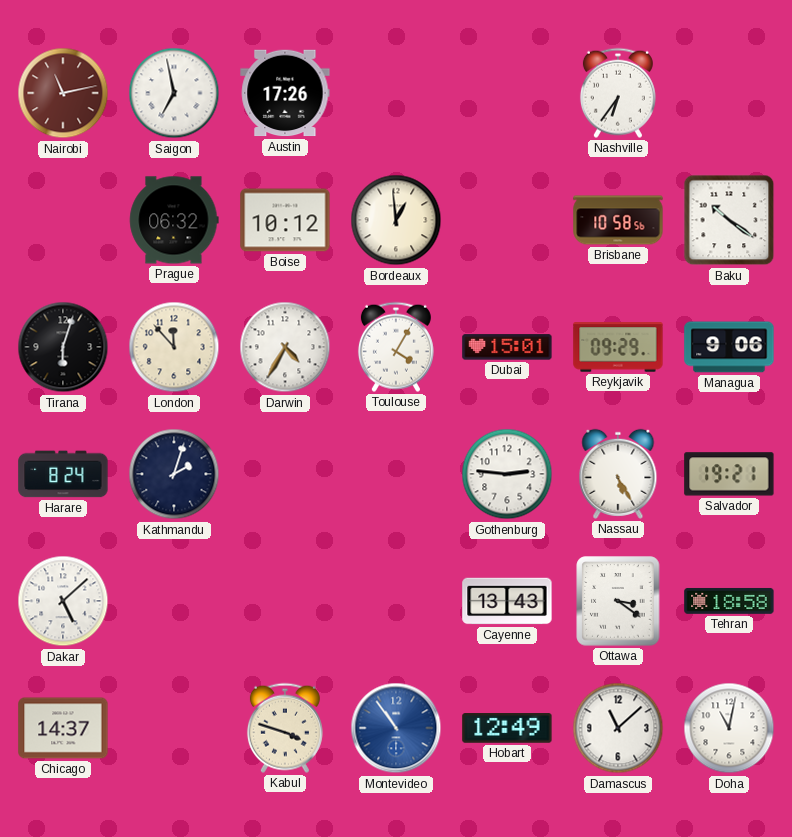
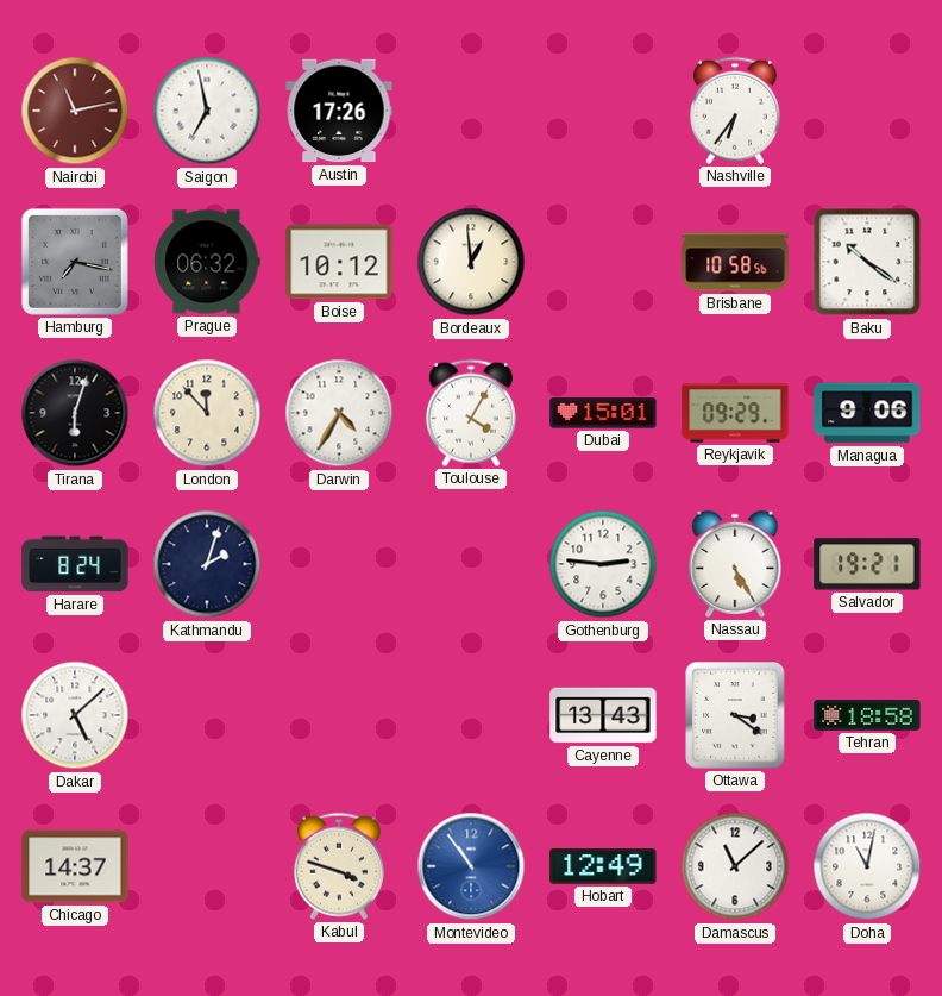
Hamburg: none -> 7:17 (75, 262)
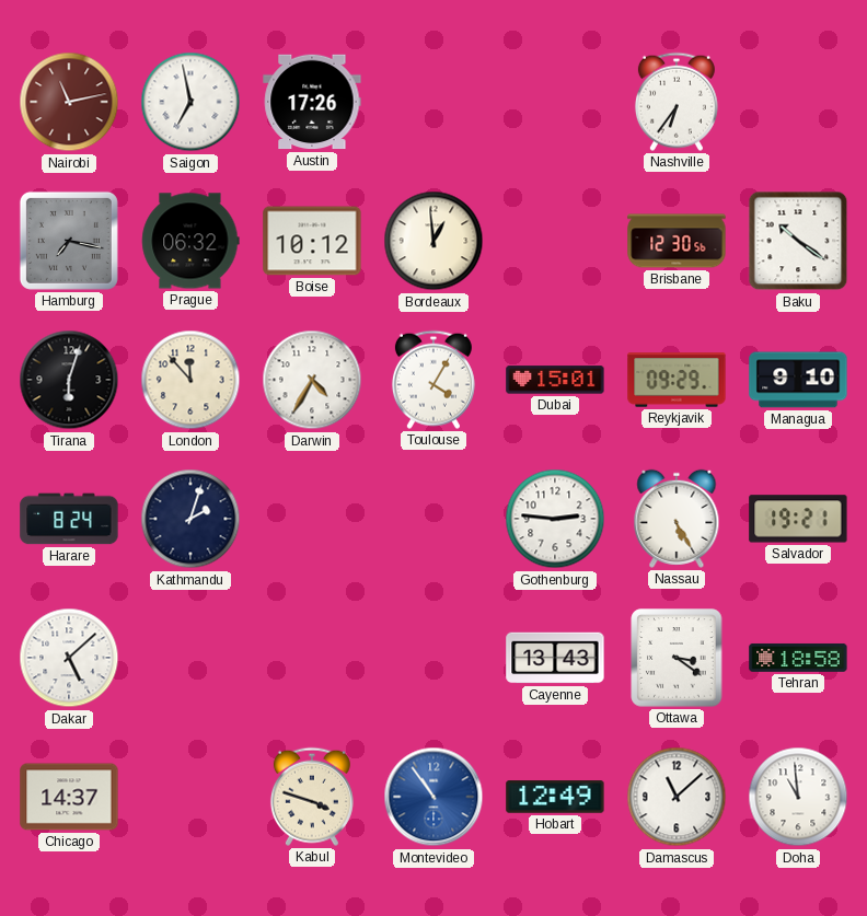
Brisbane: 10:58 -> 12:30 (677, 241)
Managua: 9:06 -> 9:10 (798, 380)
Doha: 11:02 -> 10:59 (798, 797)
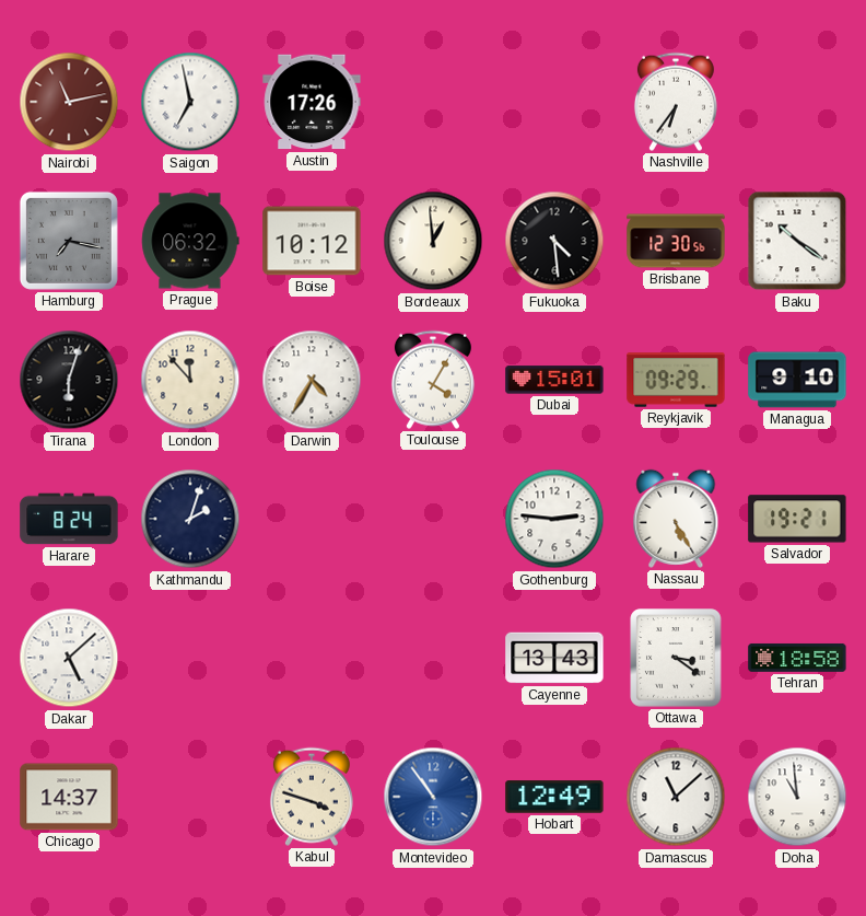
Fukuoka: none -> 4:29 (554, 241)
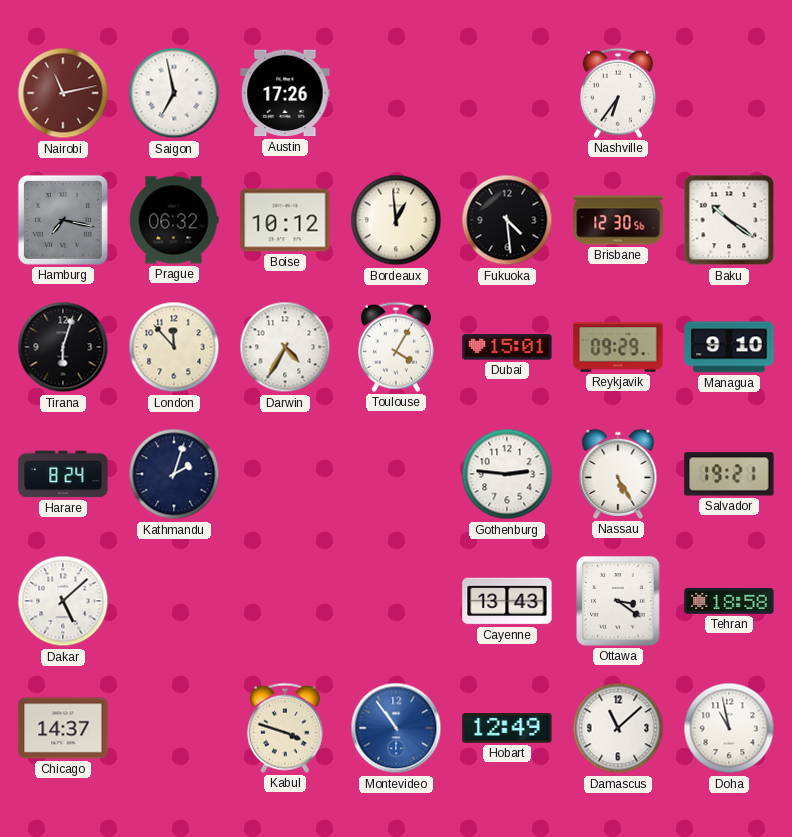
Doha: 10:59 -> 10:58 (729, 728)
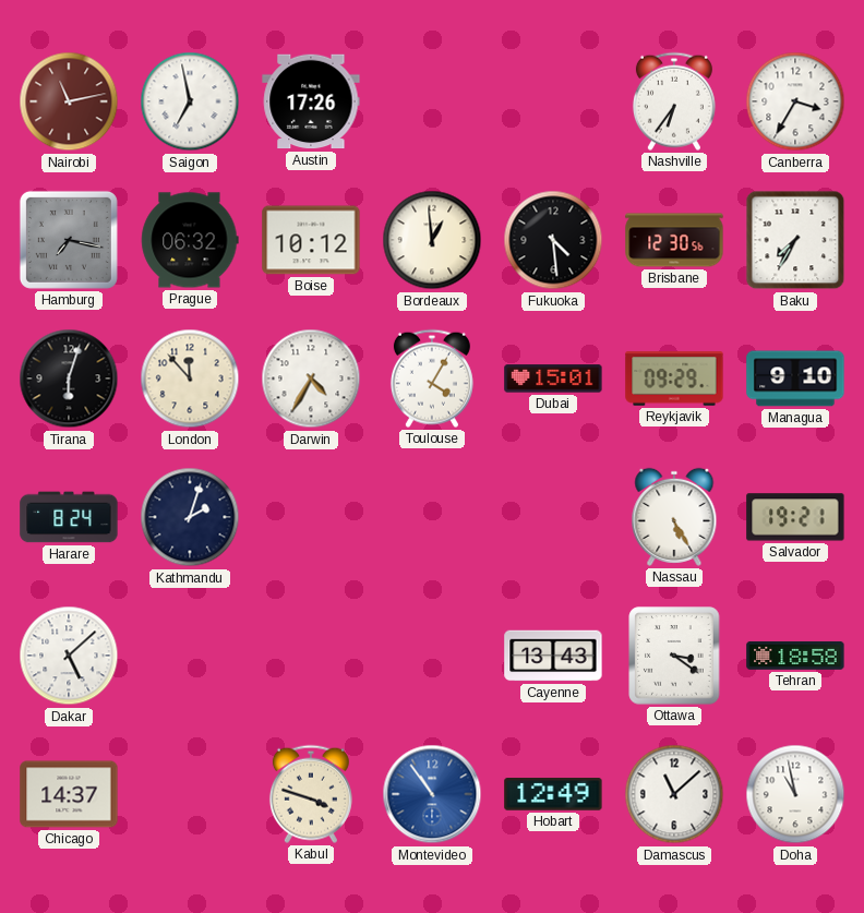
Canberra: none -> 3:35 (795, 101)
Baku: 10:21 -> 7:35 (795, 240)
Gothenburg: 2:46 -> none (507, 474)
